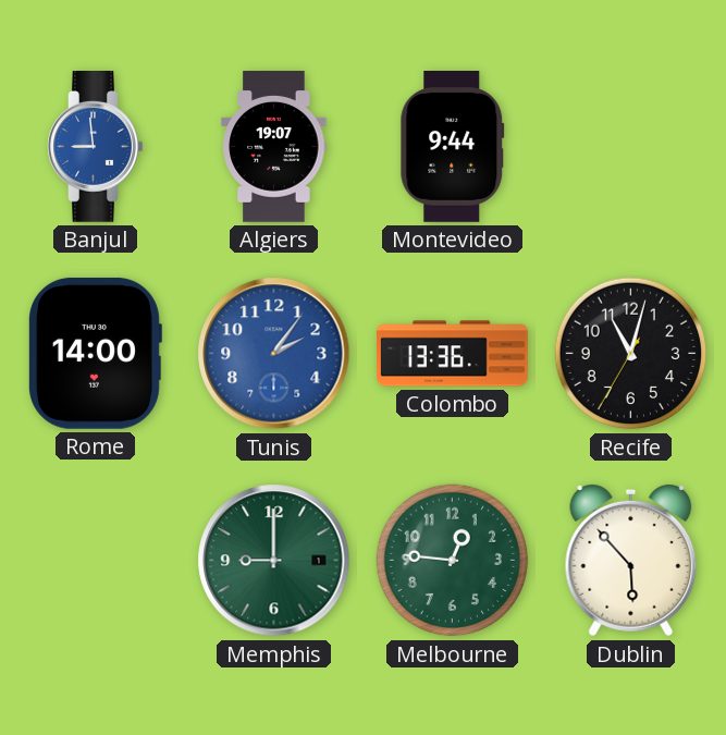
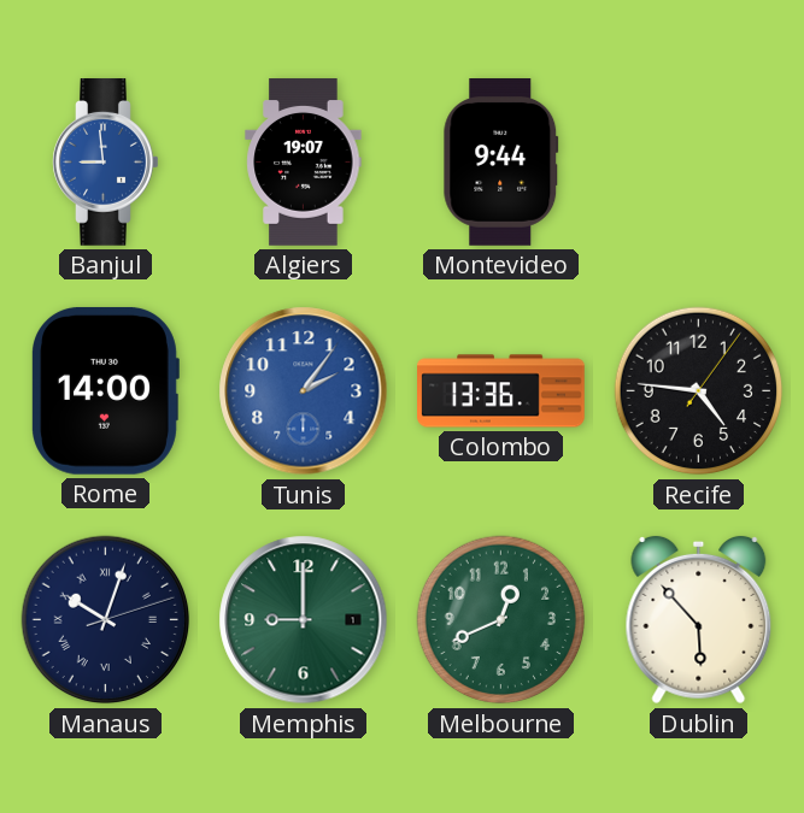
Recife: 11:02 -> 4:46 (699, 391)
Manaus: none -> 10:03 (106, 620)
Melbourne: 12:46 -> 12:41 (501, 620)
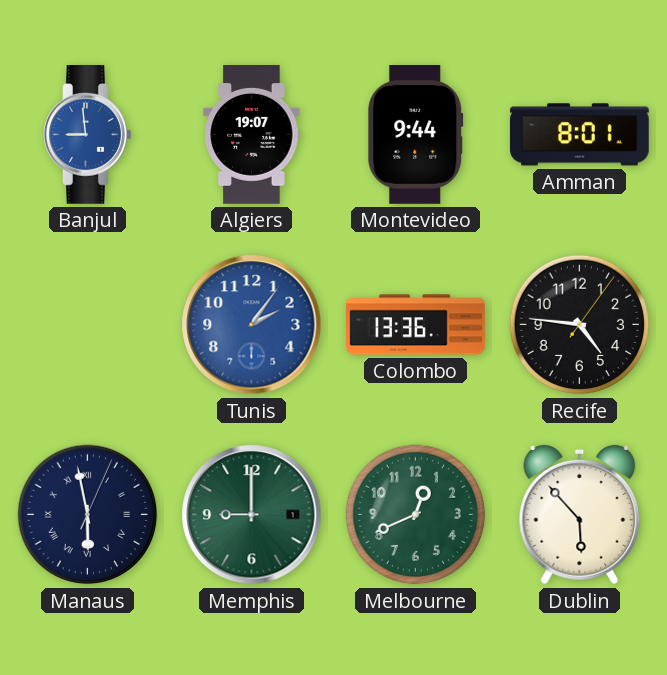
Amman: none -> 8:01 (580, 135)
Rome: 14:00 -> none (106, 390)
Manaus: 10:03 -> 5:58 (88, 515)
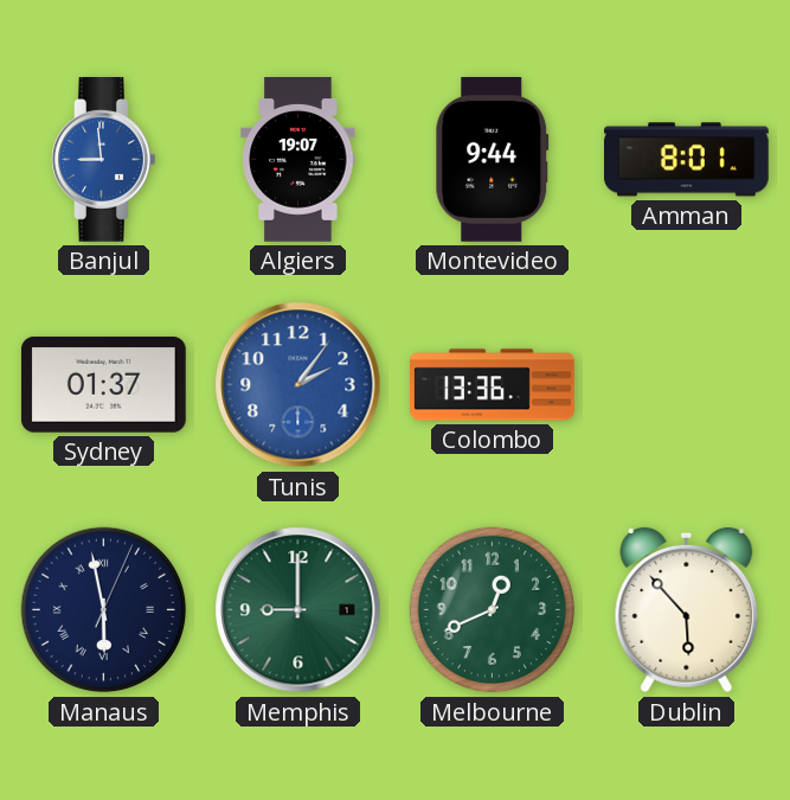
Sydney: none -> 01:37 (104, 385)
Recife: 4:46 -> none (580, 325)
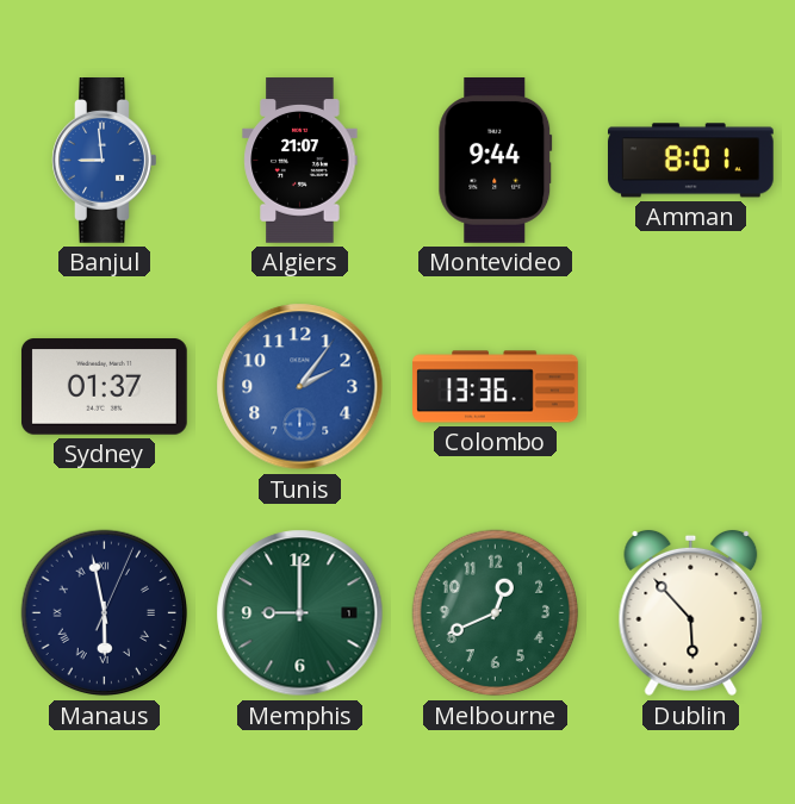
Algiers: 19:07 -> 21:07 (300, 161)
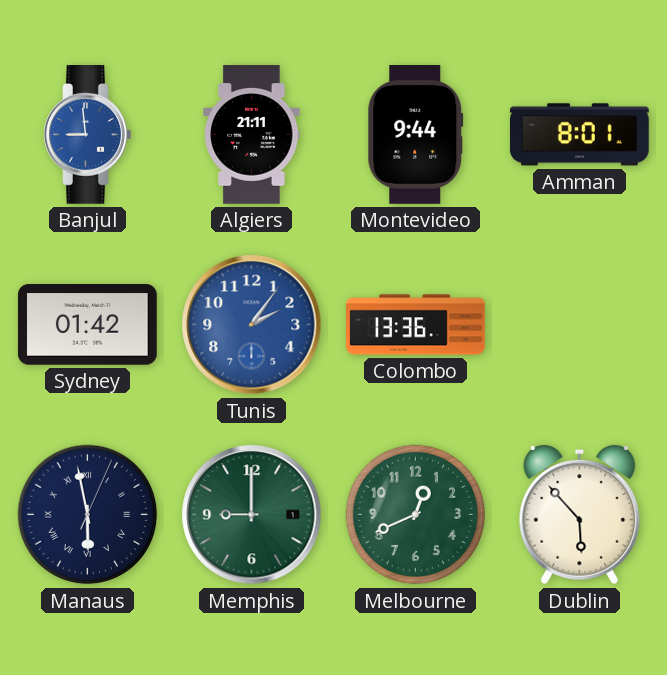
Algiers: 21:07 -> 21:11 (252, 135)
Sydney: 01:37 -> 01:42 (88, 325)
